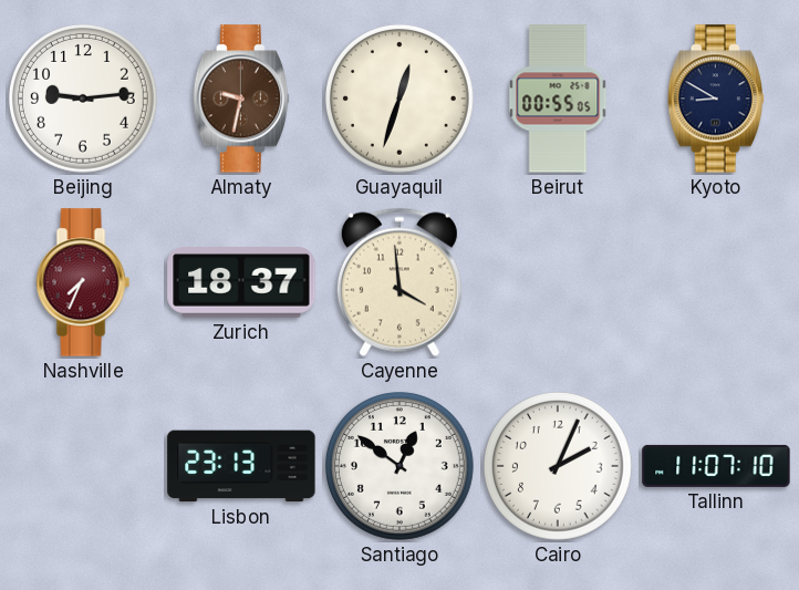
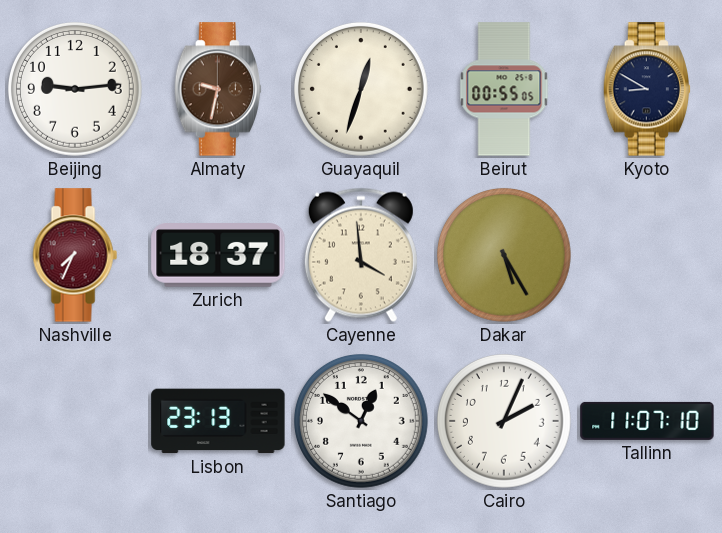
Dakar: none -> 5:25 (504, 255)
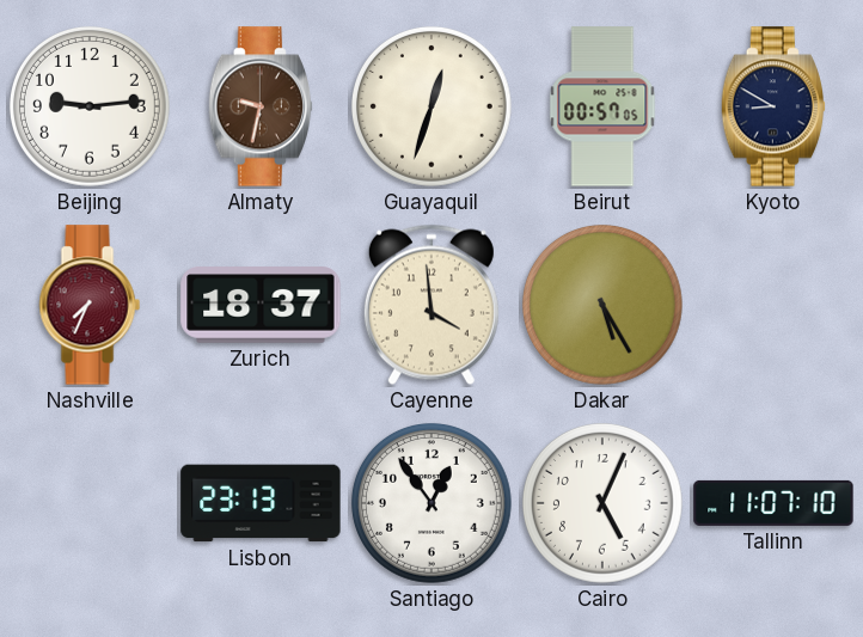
Beirut: 00:55 -> 00:57 (602, 106)
Santiago: 12:51 -> 12:54 (431, 503)
Cairo: 2:04 -> 5:04 (602, 503)
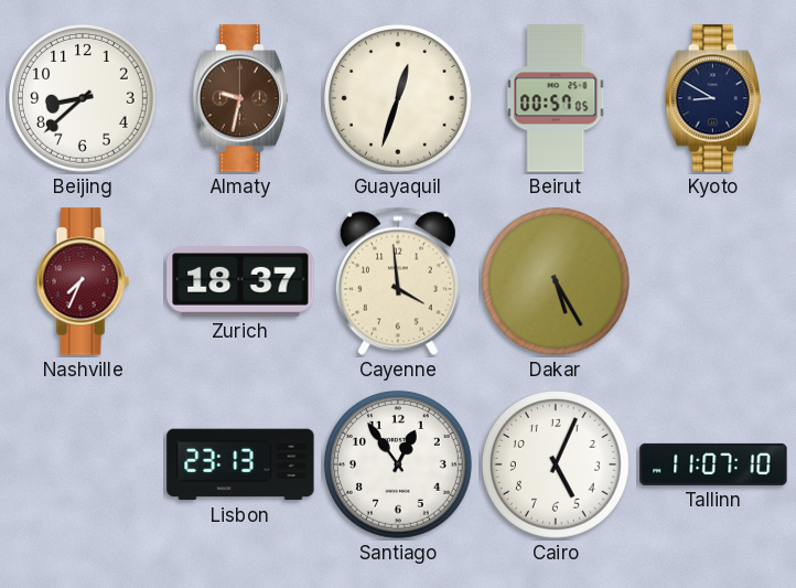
Beijing: 9:14 -> 8:38 (83, 98)
